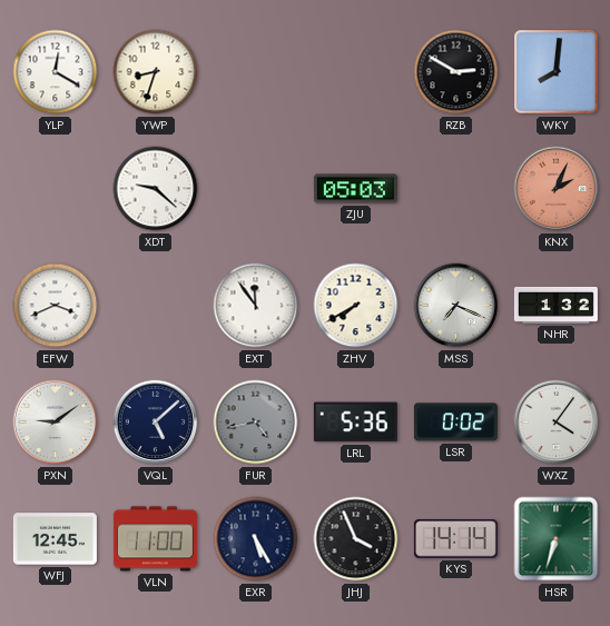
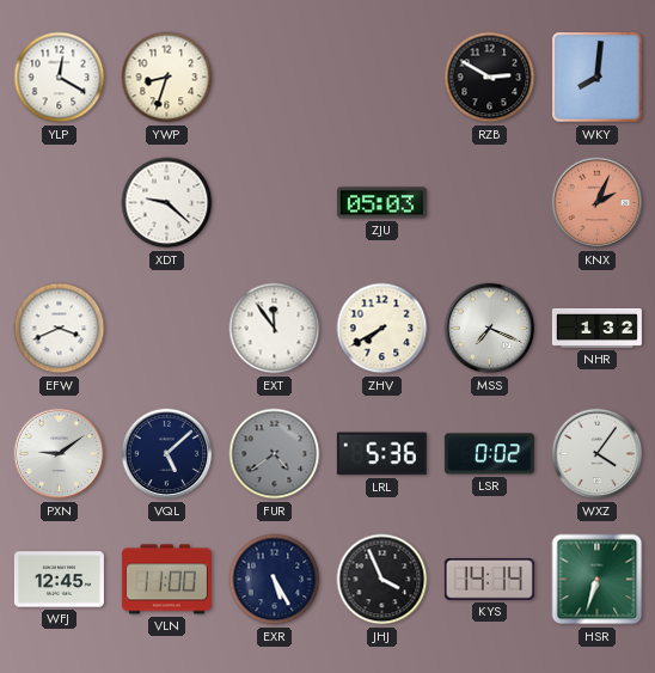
FUR: 4:43 -> 4:39 (275, 454)
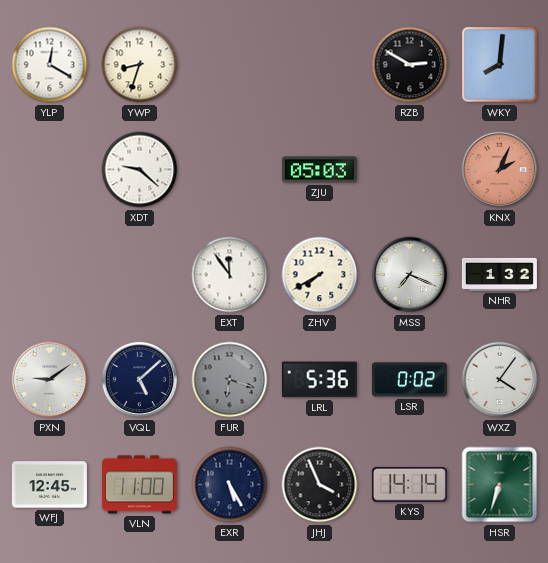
EFW: 3:41 -> none (60, 329)
FUR: 4:39 -> 6:18 (230, 380)
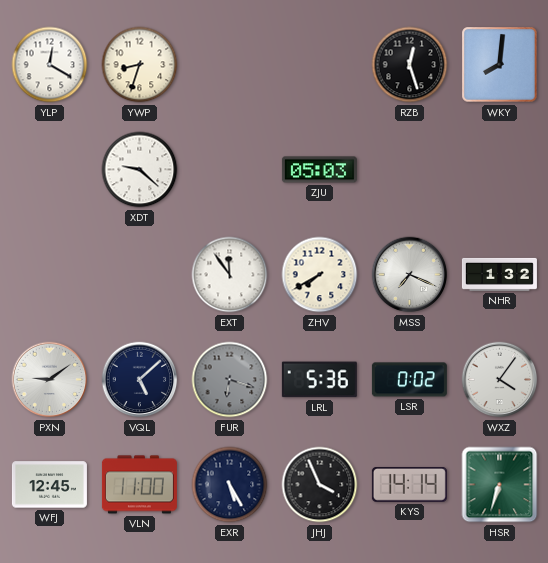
RZB: 2:50 -> 12:27 (410, 65)
KNX: 2:04 -> none (500, 170)
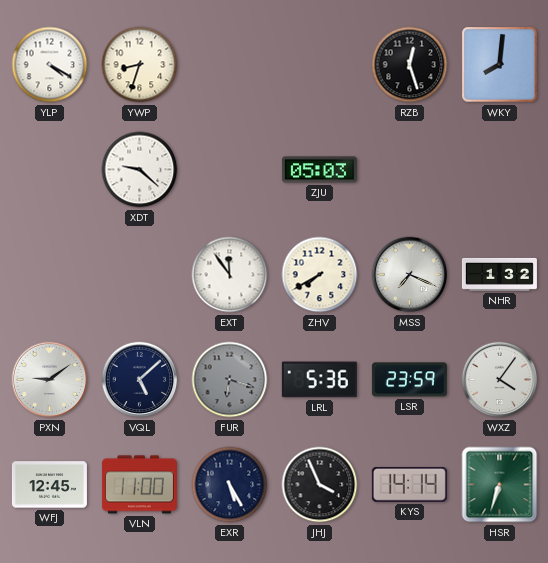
YLP: 12:20 -> 4:20 (50, 65)
LSR: 0:02 -> 23:59 (409, 380)
